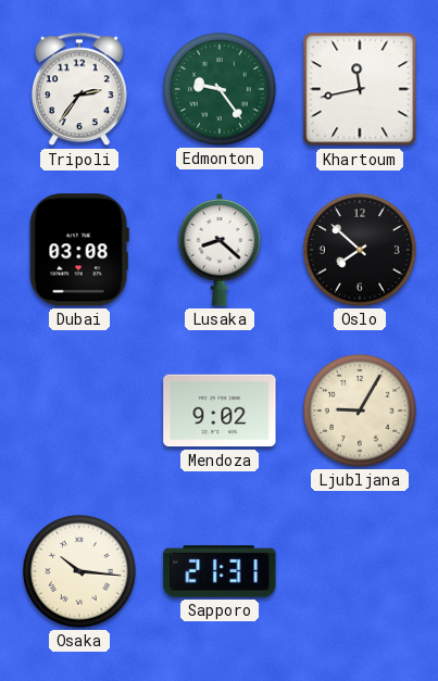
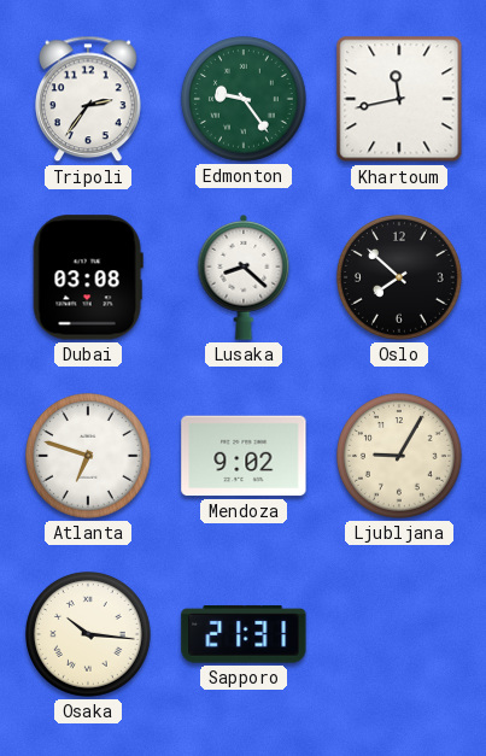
Atlanta: none -> 6:48 (89, 457)
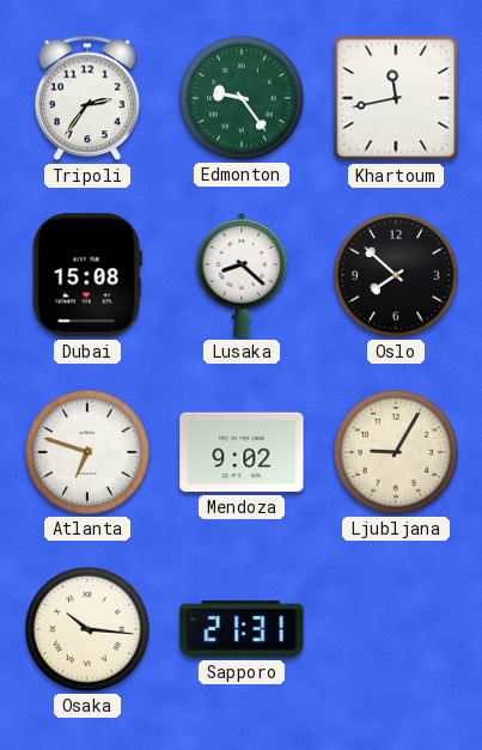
Dubai: 03:08 -> 15:08 (87, 275)
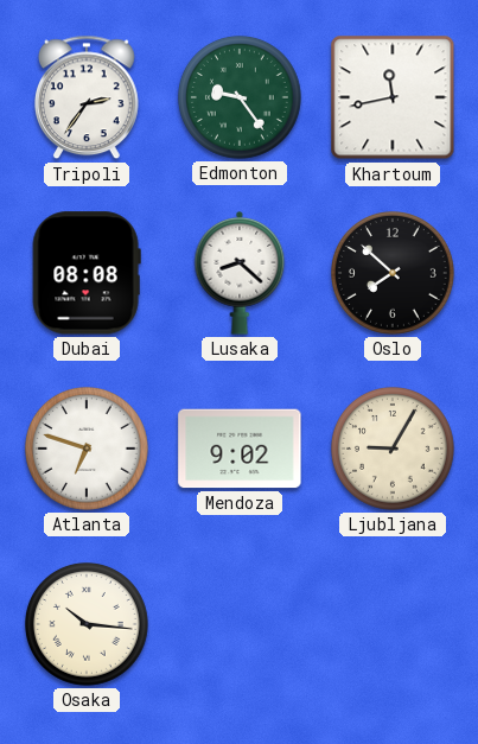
Dubai: 15:08 -> 08:08 (87, 273)
Sapporo: 21:31 -> none (242, 629)
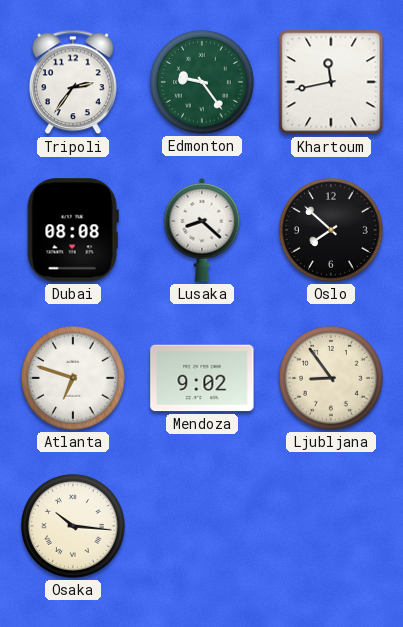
Ljubljana: 9:05 -> 8:54 (332, 379)
